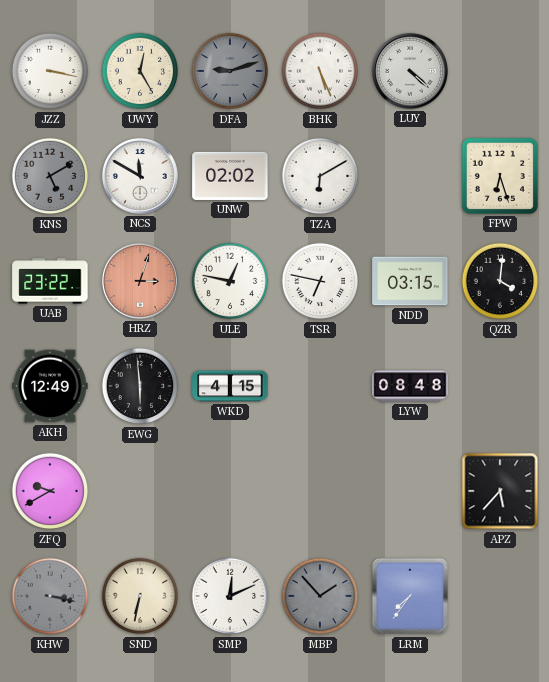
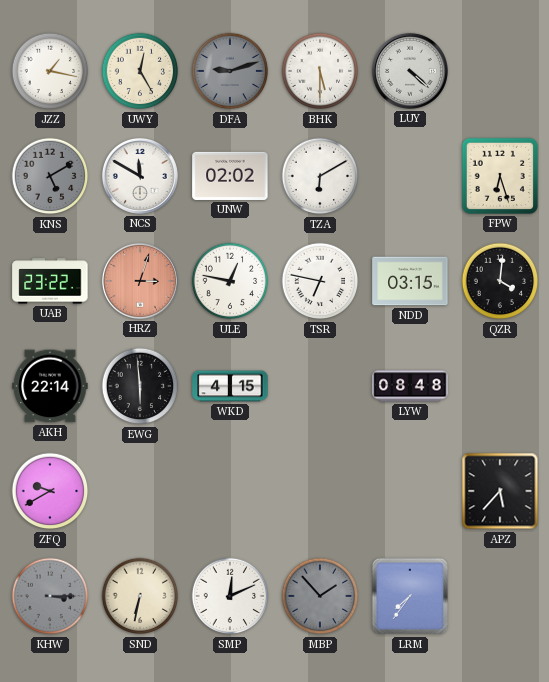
JZZ: 3:17 -> 1:17 (50, 71)
BHK: 5:26 -> 5:30 (320, 71)
AKH: 12:49 -> 22:14 (50, 386)
KHW: 3:17 -> 3:15 (50, 596)
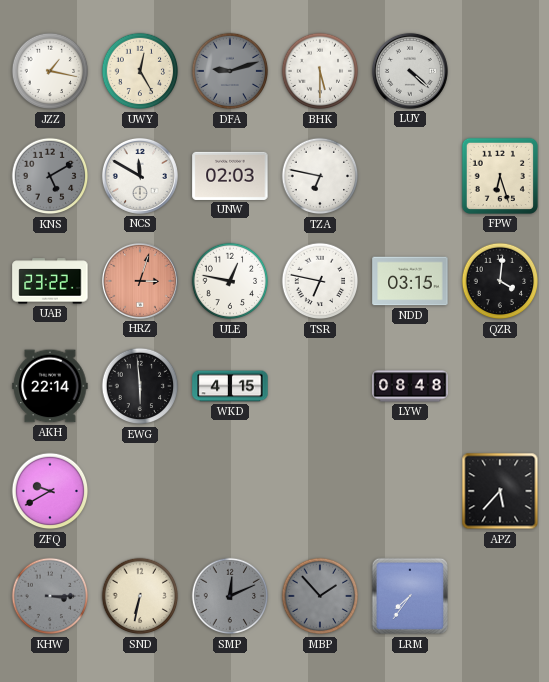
UNW: 02:02 -> 02:03 (230, 176)
TZA: 6:10 -> 6:47 (320, 176)
SMP dial: white -> grey (230, 596)
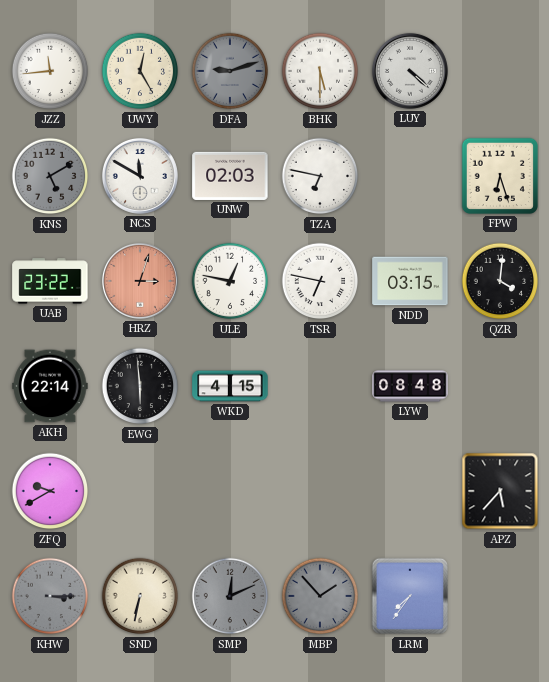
JZZ: 1:17 -> 11:44 (50, 71)
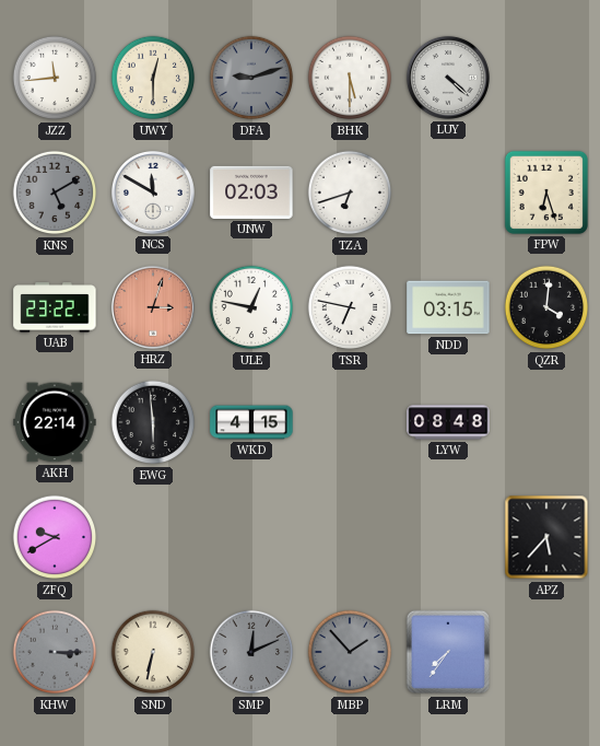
UWY: 12:25 -> 12:30 (153, 78)
TZA: 6:47 -> 6:42 (350, 193)
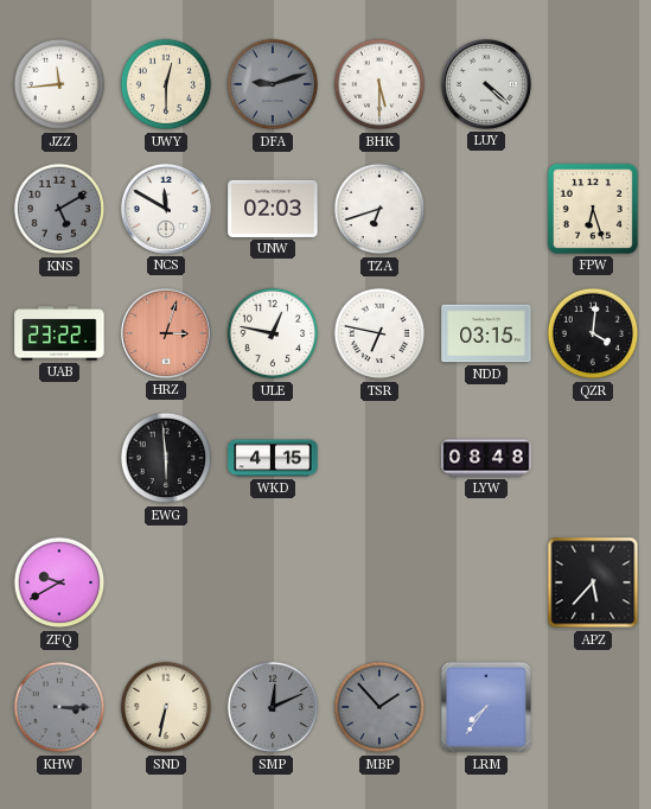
AKH: 22:14 -> none (55, 422)
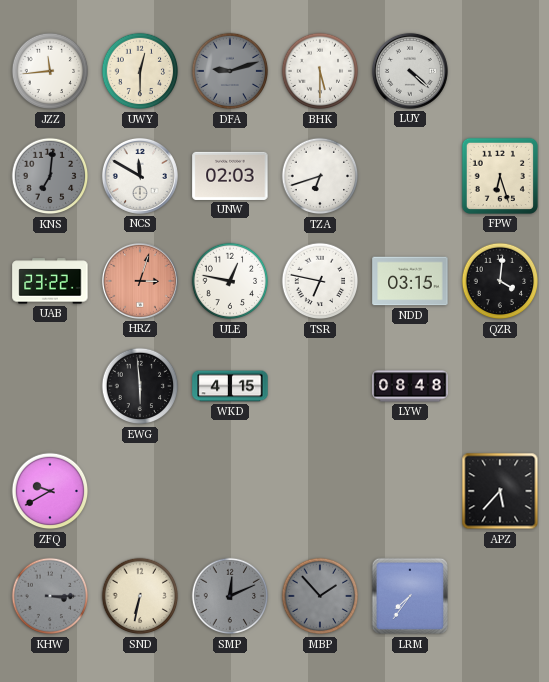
KNS: 5:10 -> 7:01 (50, 176)
